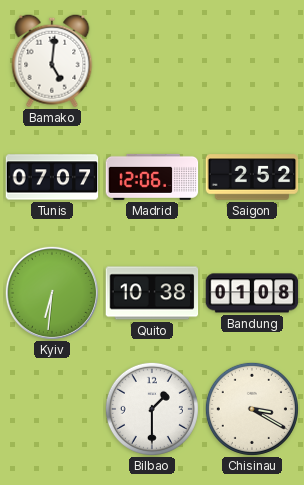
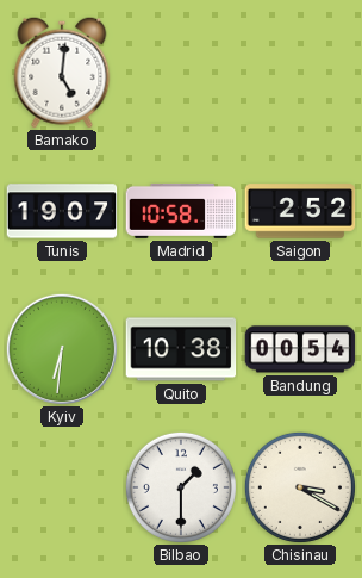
Tunis: 07:07 -> 19:07 (62, 211)
Madrid: 12:06 -> 10:58 (181, 211)
Bandung: 01:08 -> 00:54 (300, 349)
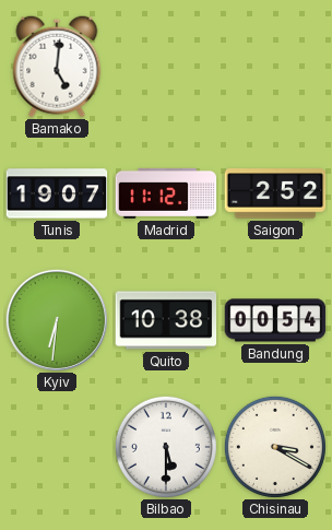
Madrid: 10:58 -> 11:12 (166, 193)
Bilbao: 1:30 -> 5:30 (166, 447)
